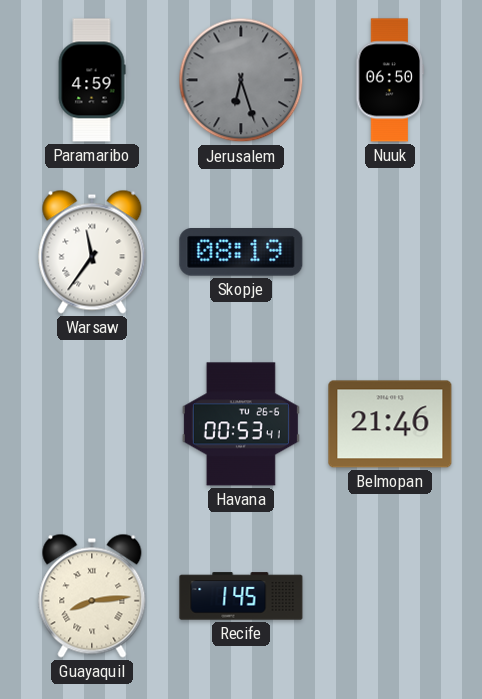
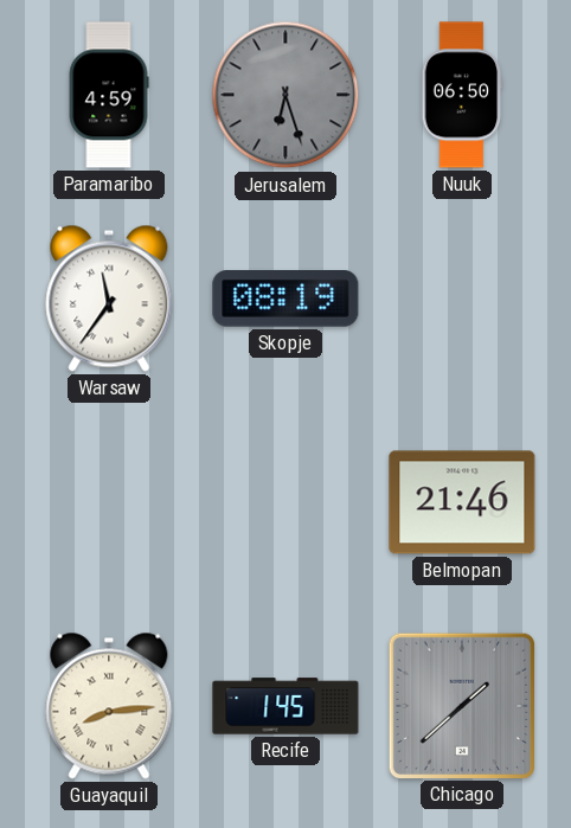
Havana: 00:53 -> none (241, 424)
Chicago: none -> 1:38 (461, 705)
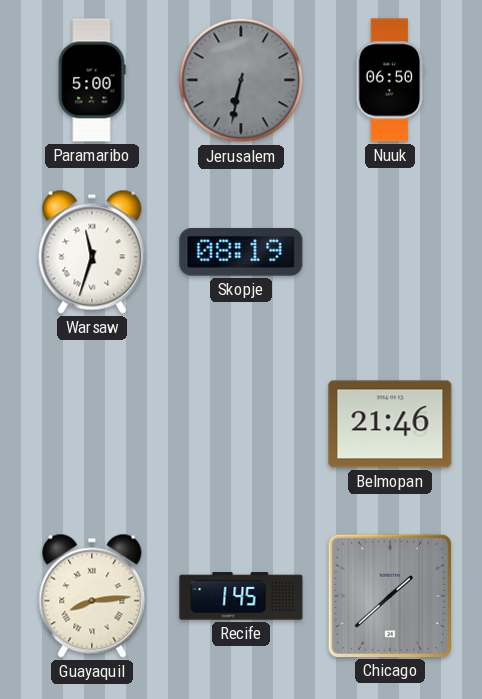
Paramaribo: 4:59 -> 5:00 (92, 80)
Jerusalem: 6:27 -> 6:32 (241, 80)
Warsaw: 11:36 -> 11:33 (92, 252)
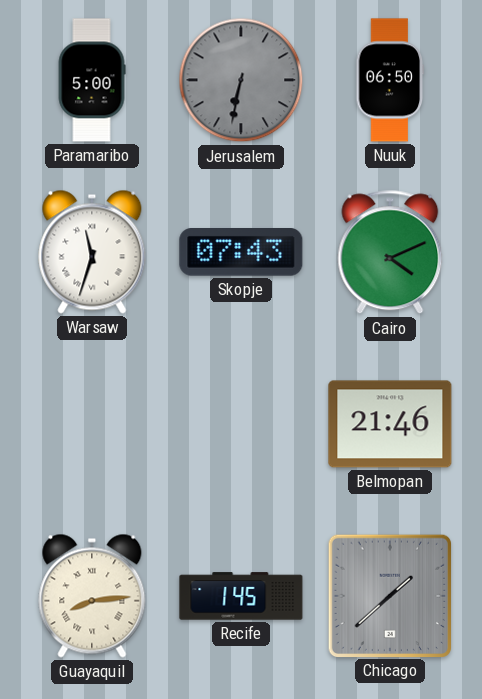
Skopje: 08:19 -> 07:43 (241, 253)
Cairo: none -> 4:11 (390, 252)
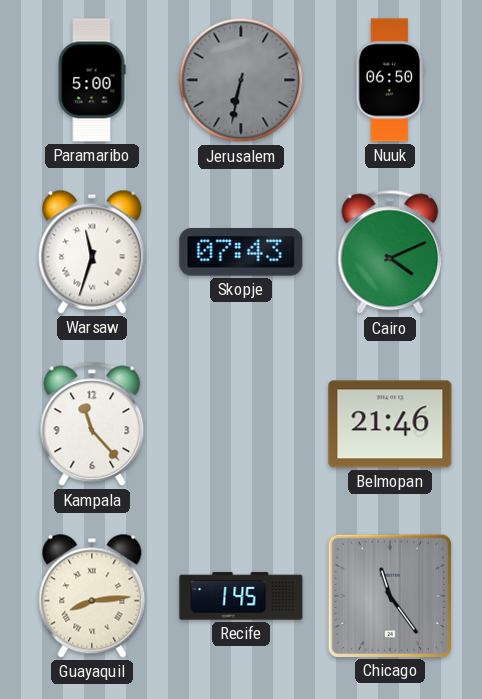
Kampala: none -> 11:23 (92, 424)
Chicago: 1:38 -> 11:24 (389, 595)
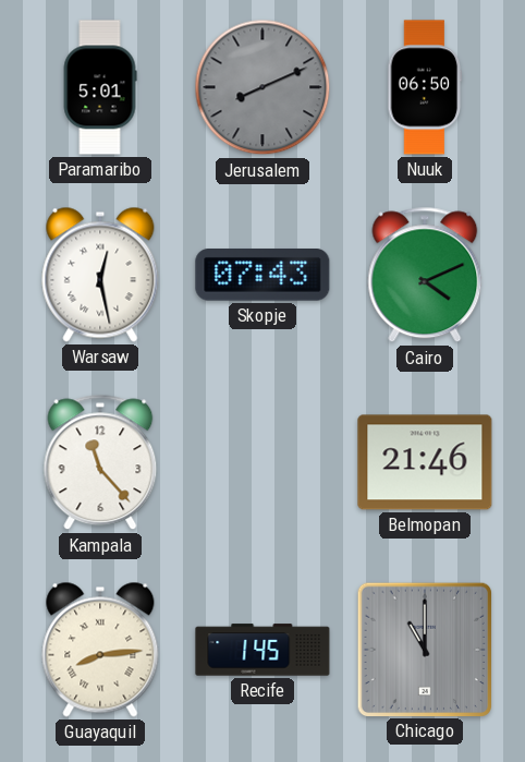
Paramaribo: 5:00 -> 5:01 (100, 87)
Jerusalem: 6:32 -> 8:11 (262, 87)
Warsaw: 11:33 -> 12:28 (100, 275)
Chicago: 11:24 -> 11:00 (424, 649)
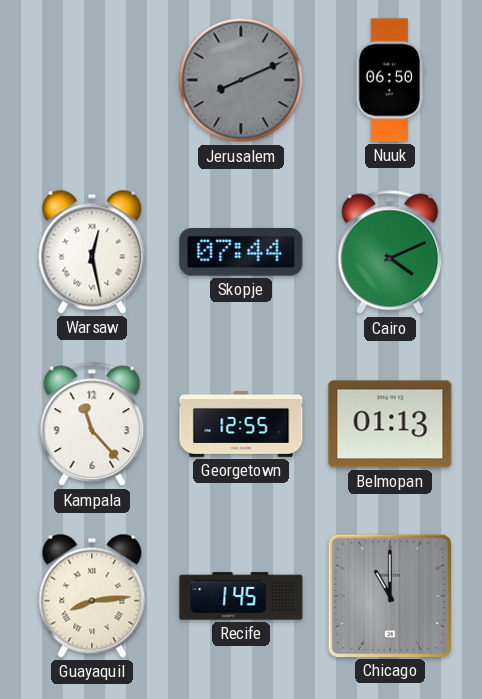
Paramaribo: 5:01 -> none (100, 87)
Skopje: 07:43 -> 07:44 (241, 253)
Georgetown: none -> 12:55 (241, 425)
Belmopan: 21:46 -> 01:13 (390, 424)
